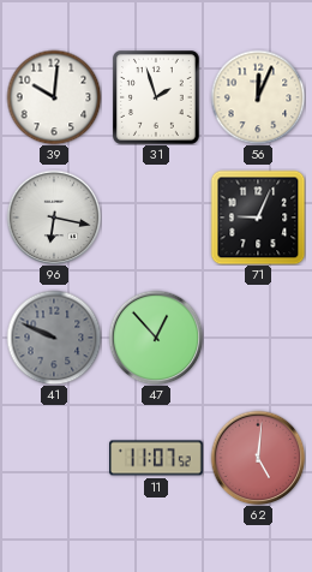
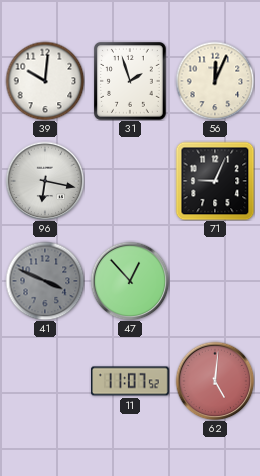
41: 9:49 -> 3:49 (45, 281)
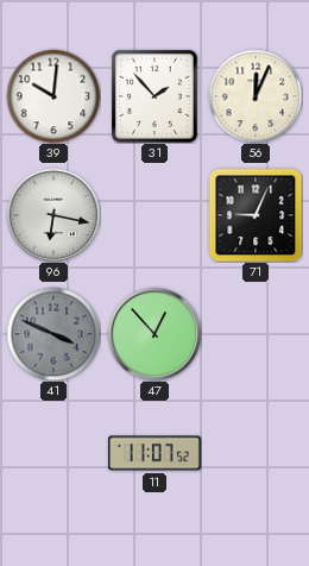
31: 1:57 -> 1:53 (156, 98)
62: 5:01 -> none (215, 381)
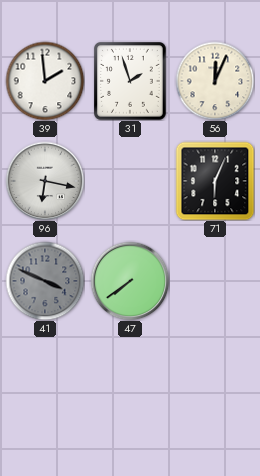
39: 10:01 -> 1:59 (45, 81)
31: 1:53 -> 1:57 (131, 82)
71: 9:04 -> 6:04 (215, 181)
47: 12:53 -> 7:39 (130, 281)
11: 11:07 -> none (156, 453)
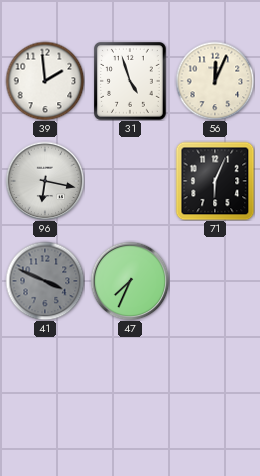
31: 1:57 -> 4:57 (131, 82)
47: 7:39 -> 7:34 (130, 281)
